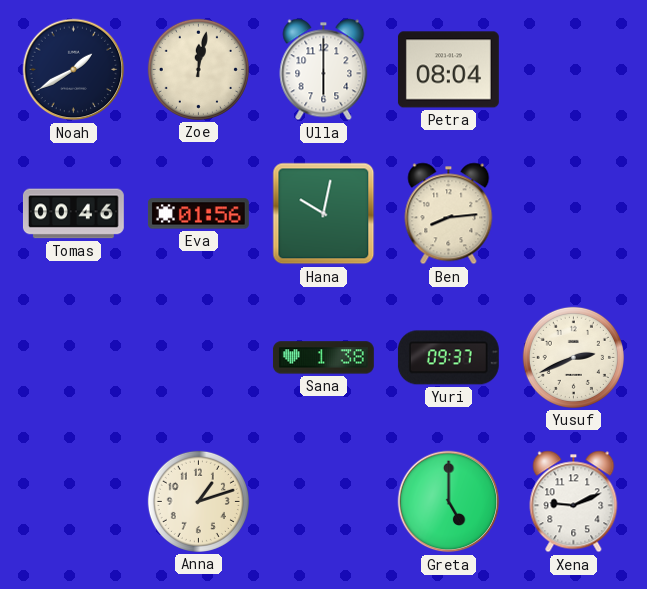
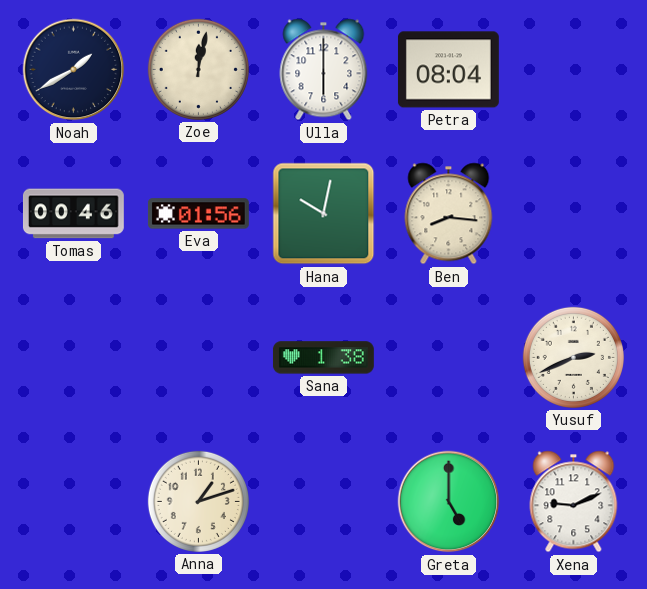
Ben: 8:14 -> 8:16 (449, 214)
Yuri: 09:37 -> none (448, 358)
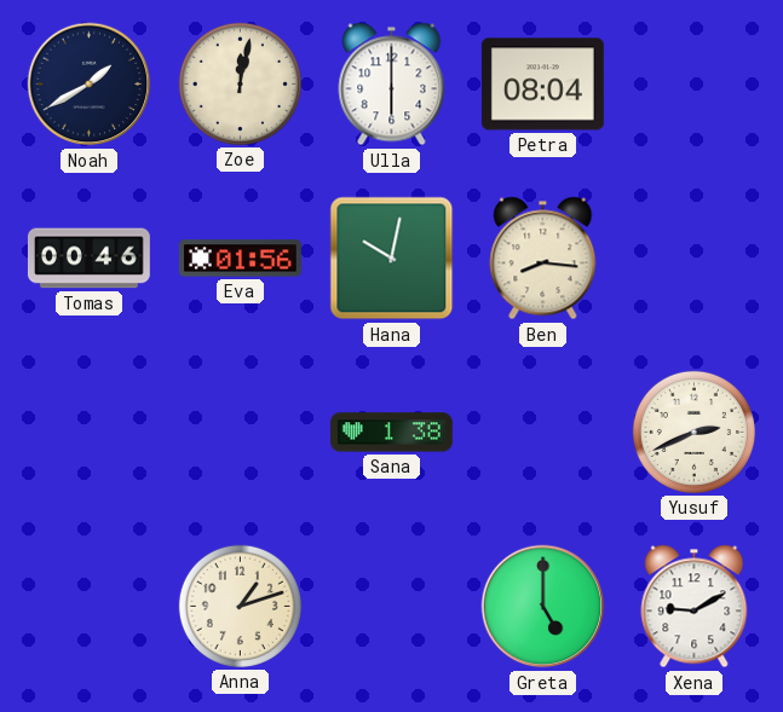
Xena: 9:11 -> 9:10 (695, 607)
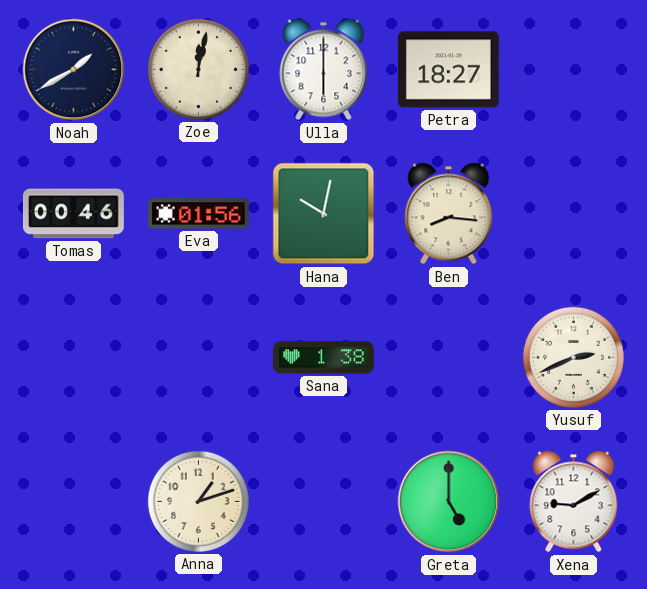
Petra: 08:04 -> 18:27 (448, 70)
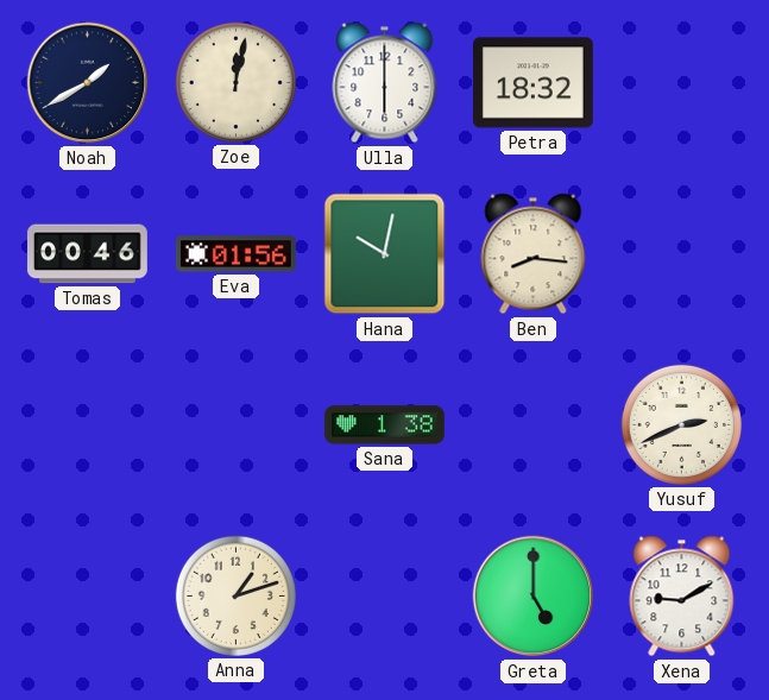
Petra: 18:27 -> 18:32 (532, 83)
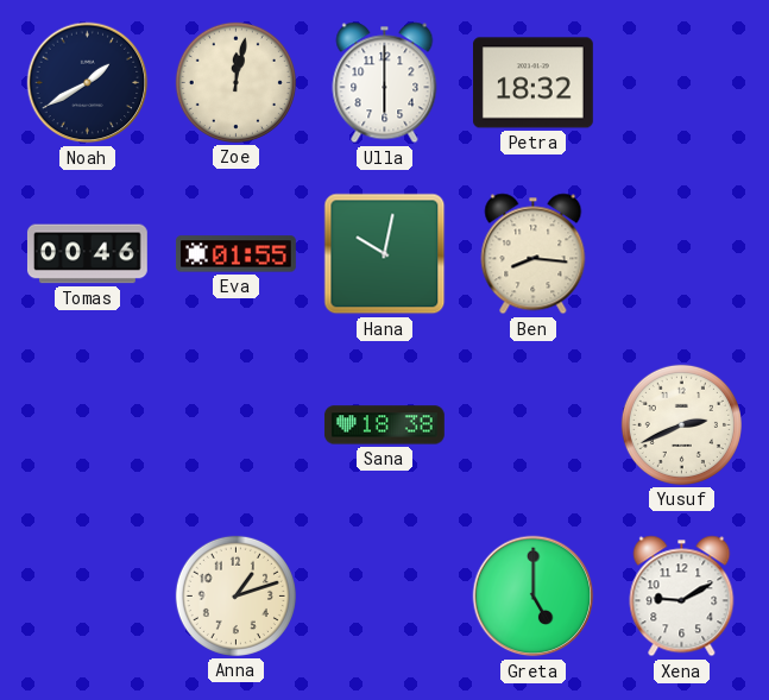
Eva: 01:56 -> 01:55 (235, 254)
Sana: 1:38 -> 18:38 (384, 425)
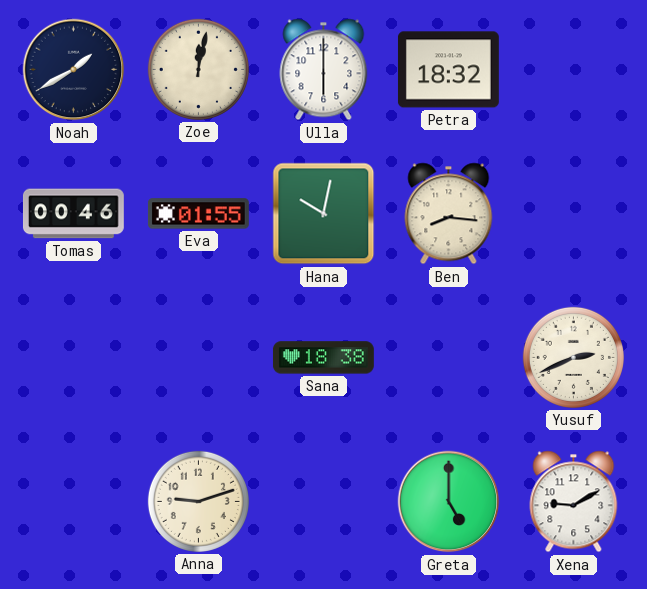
Anna: 1:12 -> 9:12 (198, 501)
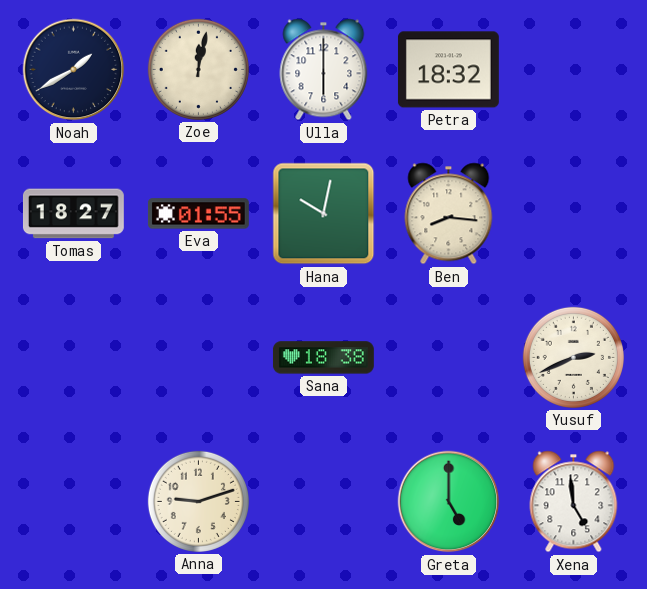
Tomas: 00:46 -> 18:27 (73, 214)
Xena: 9:10 -> 4:59 (574, 502)
